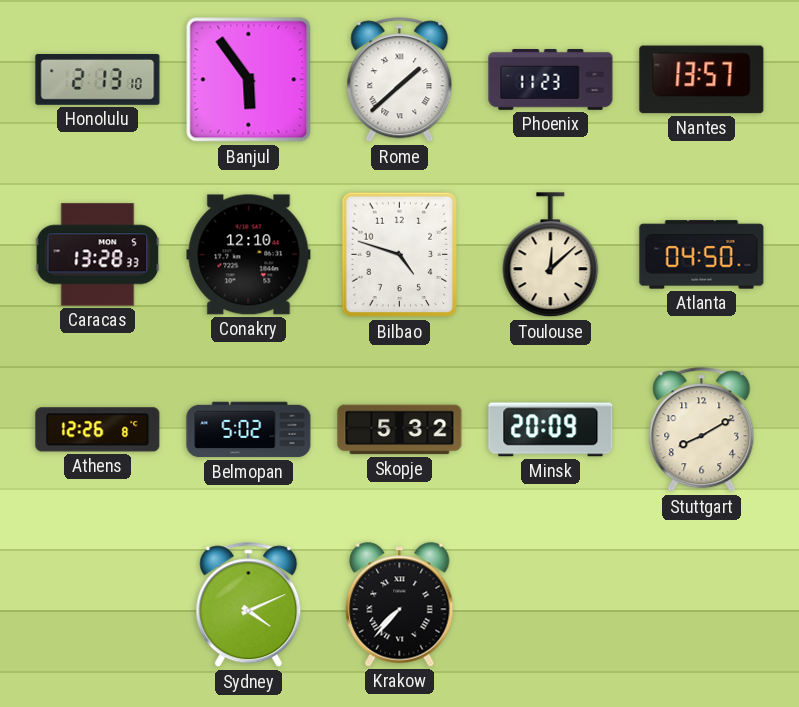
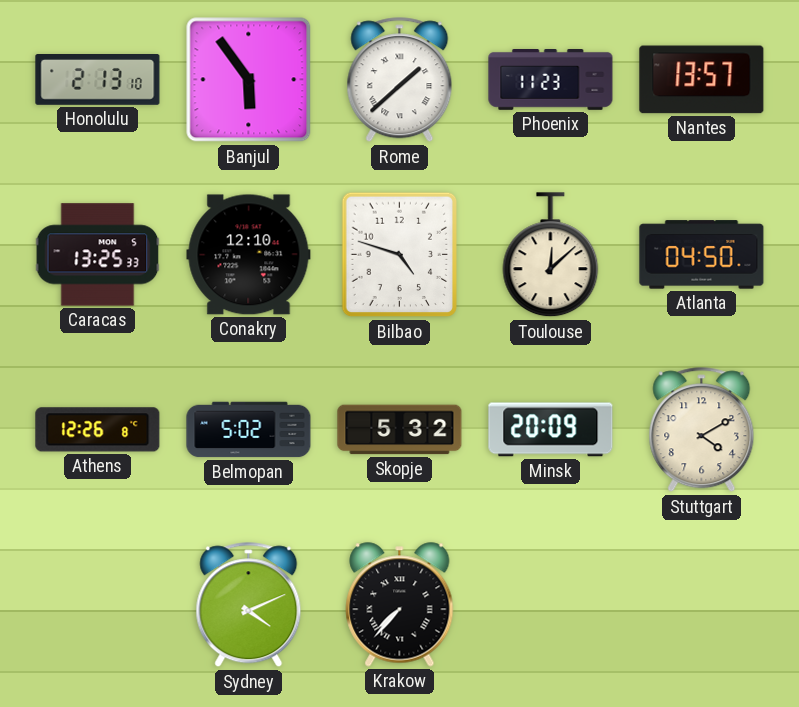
Caracas: 13:28 -> 13:25 (98, 255)
Stuttgart: 8:10 -> 4:10 (702, 430)
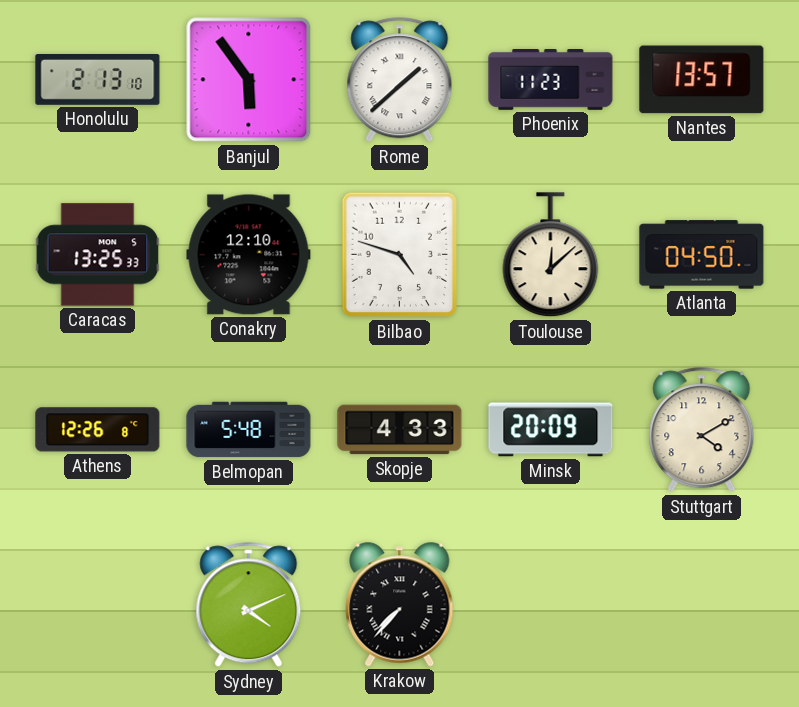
Belmopan: 5:02 -> 5:48 (249, 430)
Skopje: 5:32 -> 4:33 (400, 430)
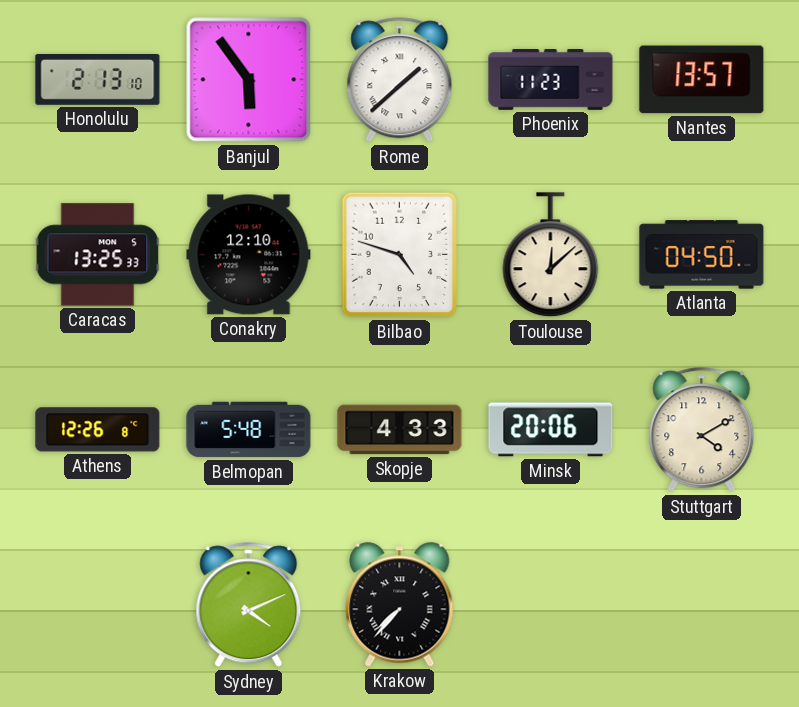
Minsk: 20:09 -> 20:06 (551, 430)
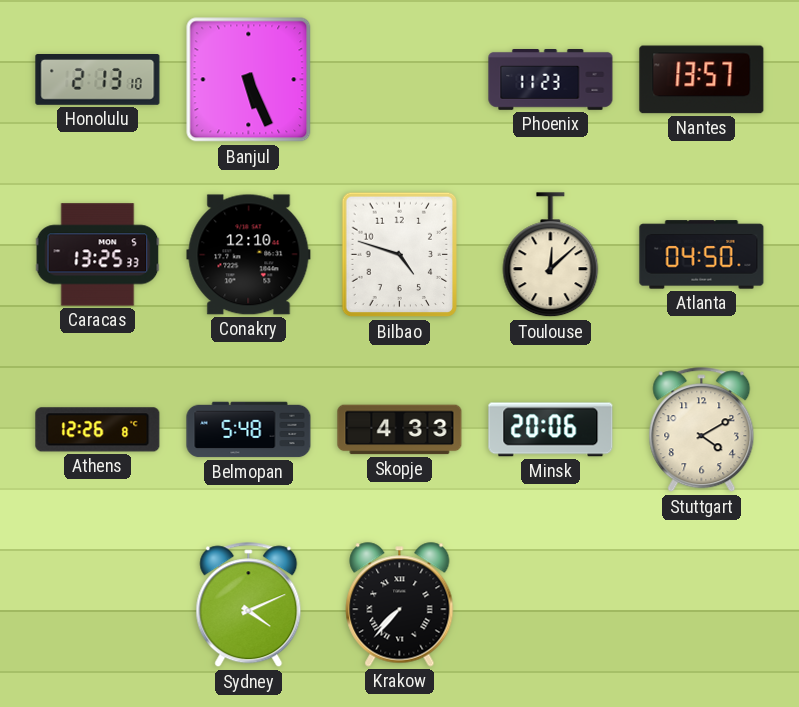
Banjul: 5:54 -> 5:26 (249, 80)
Rome: 1:38 -> none (400, 80)
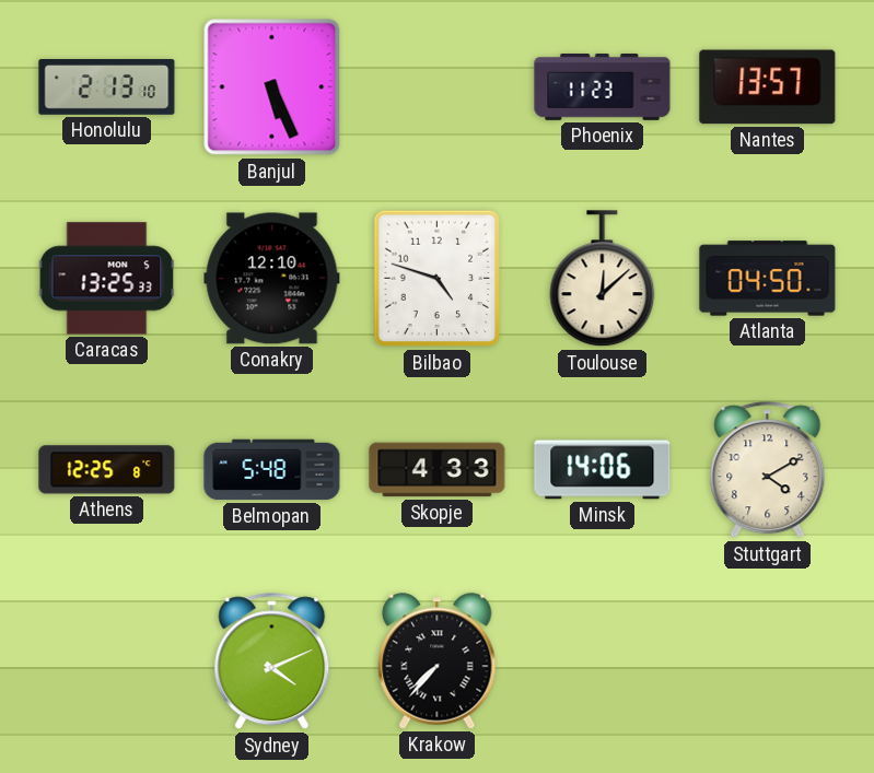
Athens: 12:26 -> 12:25 (107, 470)
Minsk: 20:06 -> 14:06 (603, 470)
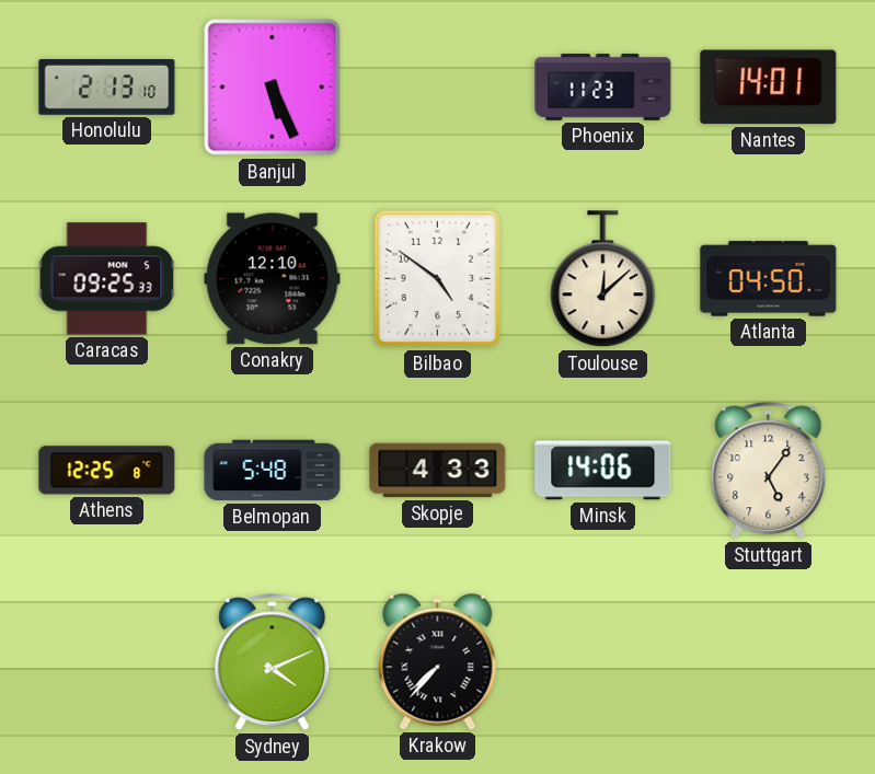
Nantes: 13:57 -> 14:01 (769, 88)
Caracas: 13:25 -> 09:25 (107, 279)
Bilbao: 4:48 -> 4:51 (438, 279)
Stuttgart: 4:10 -> 5:06 (769, 471)
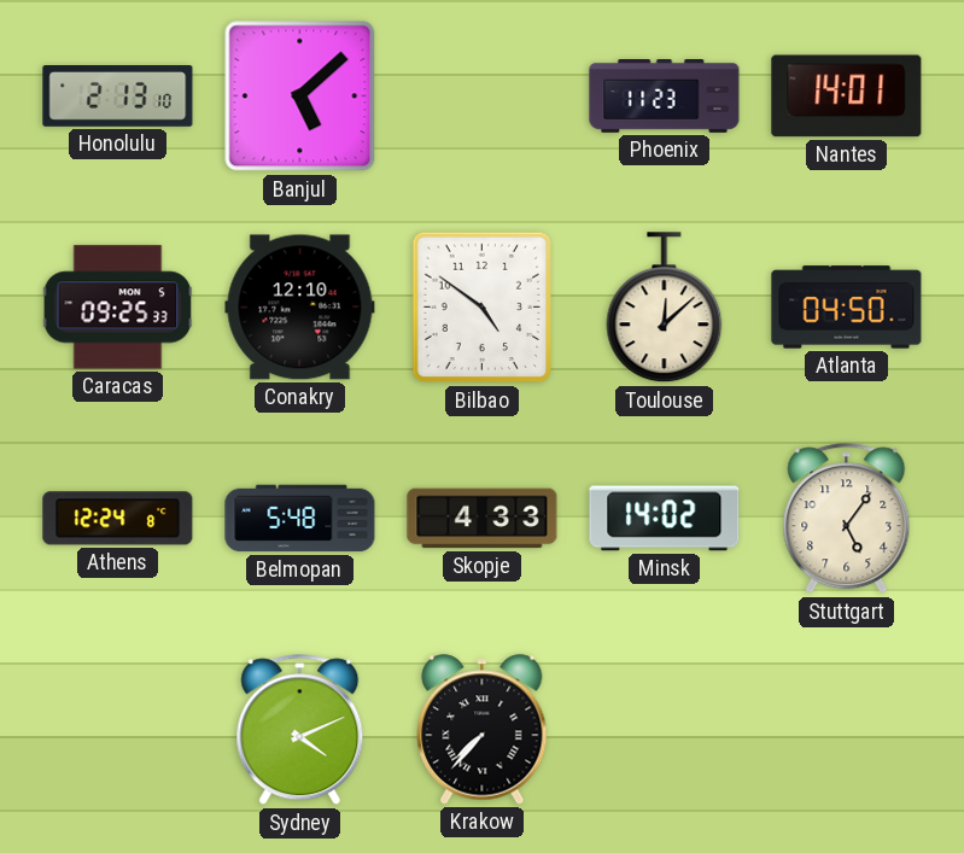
Banjul: 5:26 -> 5:08 (300, 97)
Athens: 12:25 -> 12:24 (118, 519)
Minsk: 14:06 -> 14:02 (665, 519)
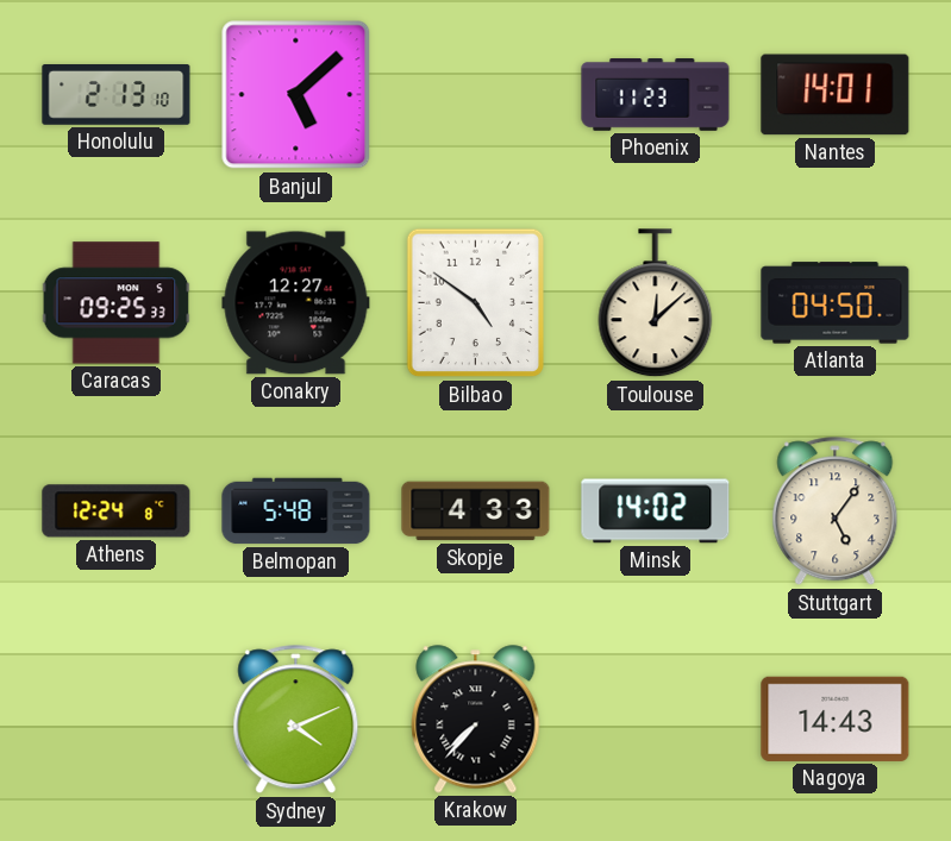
Conakry: 12:10 -> 12:27 (296, 303)
Nagoya: none -> 14:43 (836, 718)
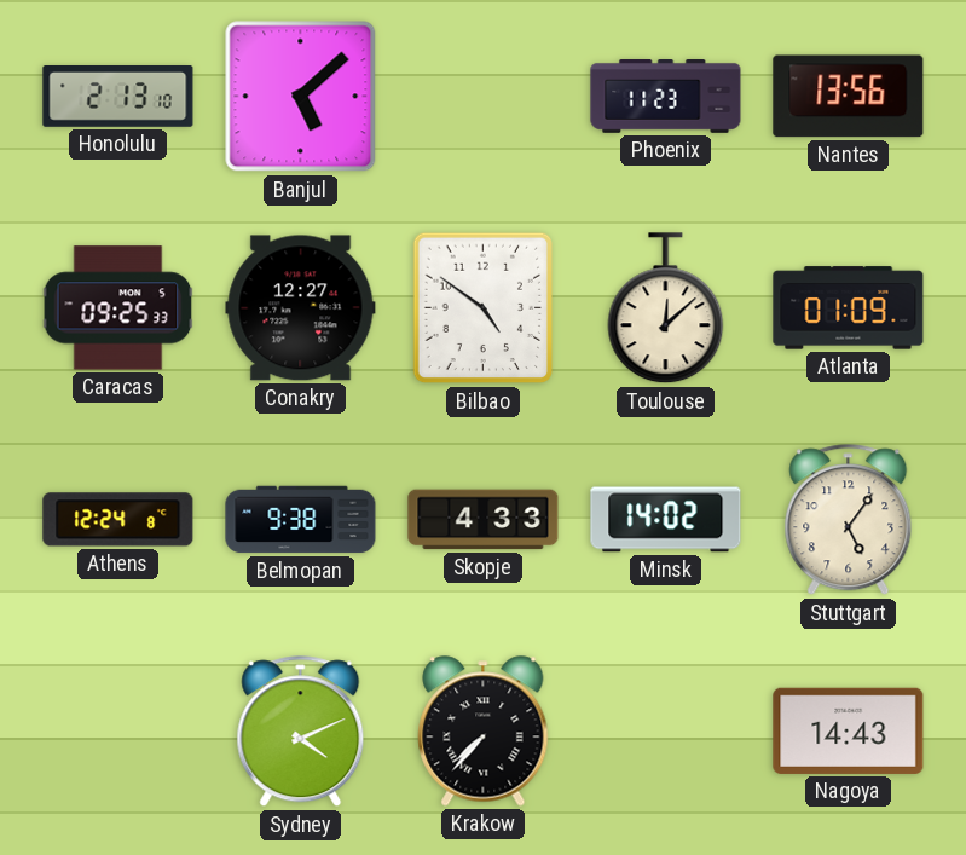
Nantes: 14:01 -> 13:56 (849, 97)
Atlanta: 04:50 -> 01:09 (849, 308)
Belmopan: 5:48 -> 9:38 (301, 520)
